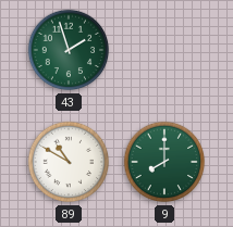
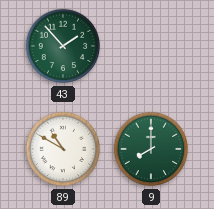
43: 1:57 -> 1:53 (63, 46)
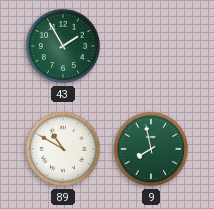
43: 1:53 -> 1:55 (63, 46)
9: 8:00 -> 7:58 (151, 149)
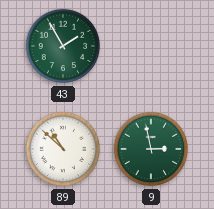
89: 10:50 -> 10:52 (63, 149)
9: 7:58 -> 2:58 (151, 149)
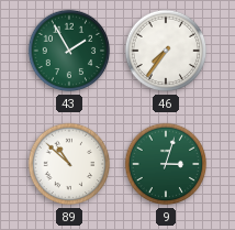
46: none -> 7:36 (166, 51)
9: 2:58 -> 3:03 (166, 164)
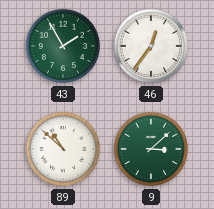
46: 7:36 -> 12:36 (151, 46)
9: 3:03 -> 3:08 (151, 149)
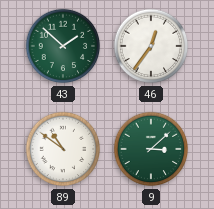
43: 1:55 -> 1:52 (63, 46)
89: 10:52 -> 10:51 (63, 149)
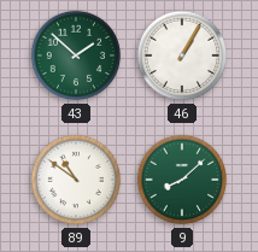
46: 12:36 -> 1:05 (182, 55)
9: 3:08 -> 8:08 (182, 180)
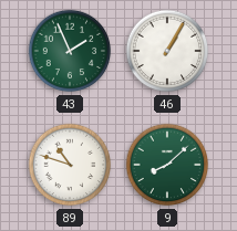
43: 1:52 -> 1:56 (70, 51)
89: 10:51 -> 10:48 (70, 165)
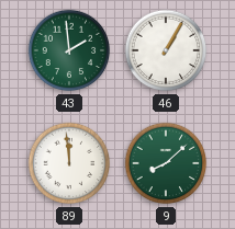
43: 1:56 -> 1:59 (69, 50)
89: 10:48 -> 11:59 (69, 163)
